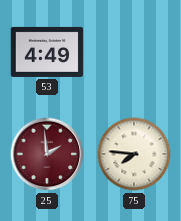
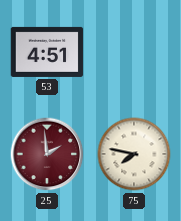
53: 4:49 -> 4:51 (47, 52)
75: 7:46 -> 7:47 (134, 154)
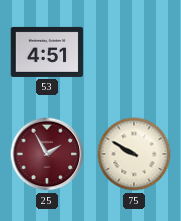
25: 1:59 -> 1:55 (47, 154)
75: 7:47 -> 9:50 (134, 154)
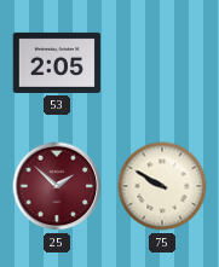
53: 4:51 -> 2:05 (57, 63)
25: 1:55 -> 1:52 (57, 186)
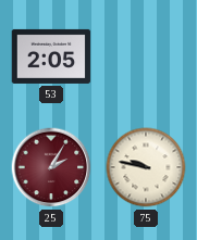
25: 1:52 -> 2:05 (51, 167)
75: 9:50 -> 9:47 (146, 167)
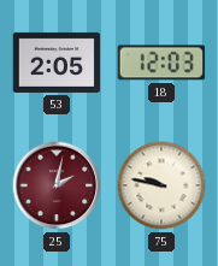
18: none -> 12:03 (161, 63)
25: 2:05 -> 2:02 (57, 185)
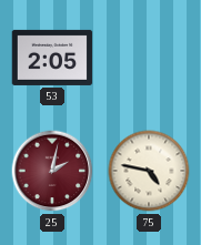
18: 12:03 -> none (161, 63)
75: 9:47 -> 4:47 (149, 171)
